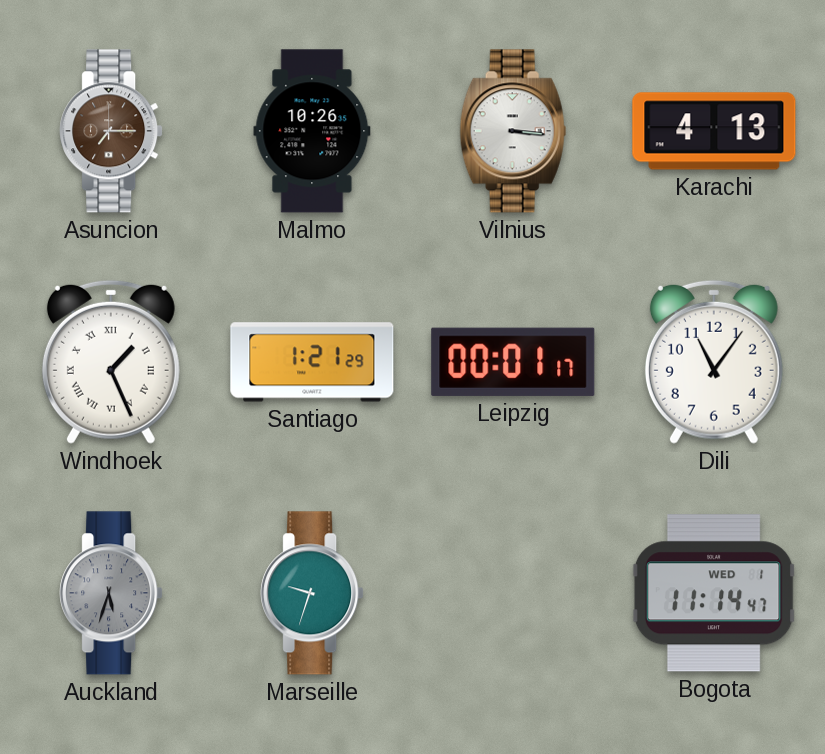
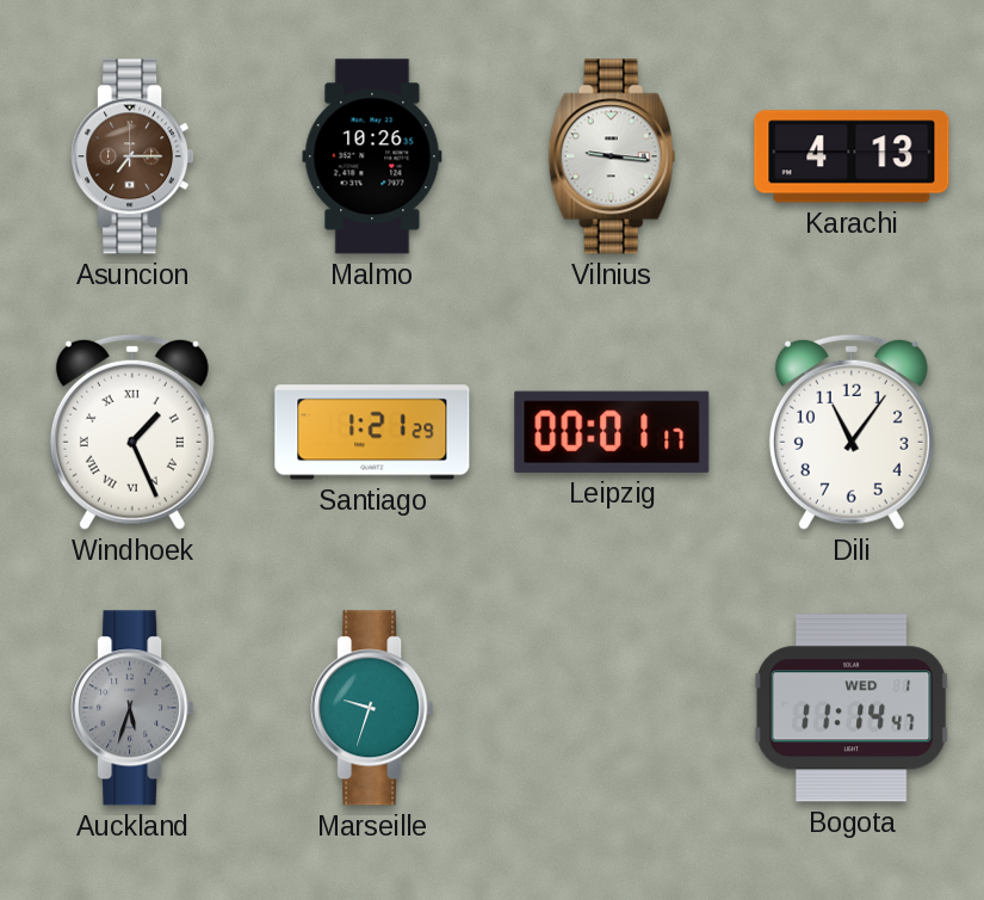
Vilnius: 3:16 -> 9:16 (612, 156)
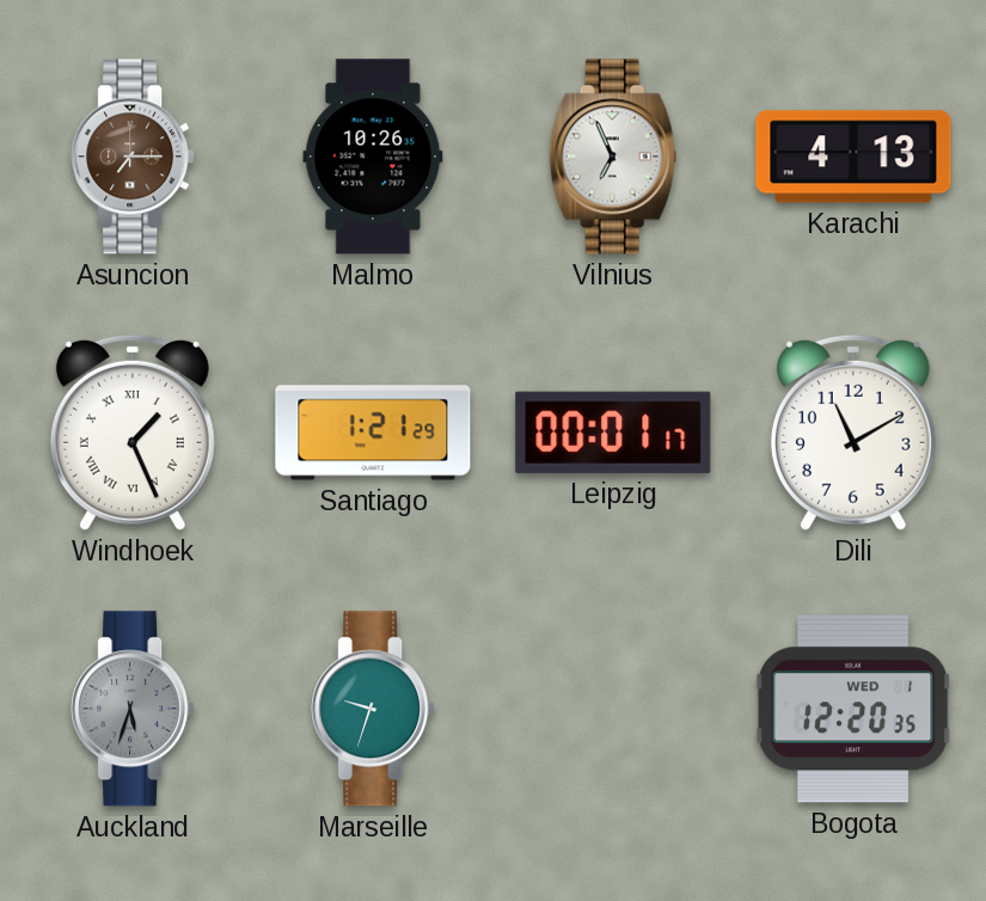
Vilnius: 9:16 -> 6:56 (613, 157)
Dili: 11:06 -> 11:10 (853, 433)
Bogota: 11:14 -> 12:20 (853, 709)
